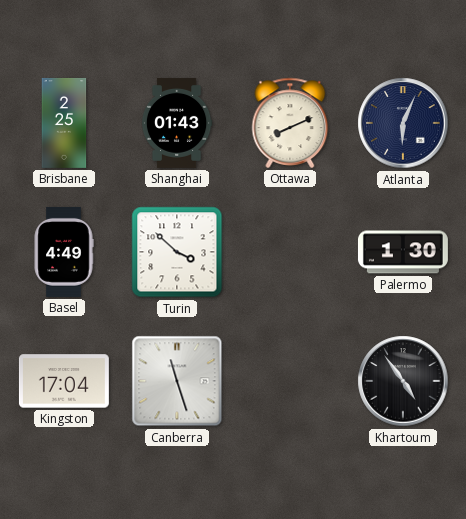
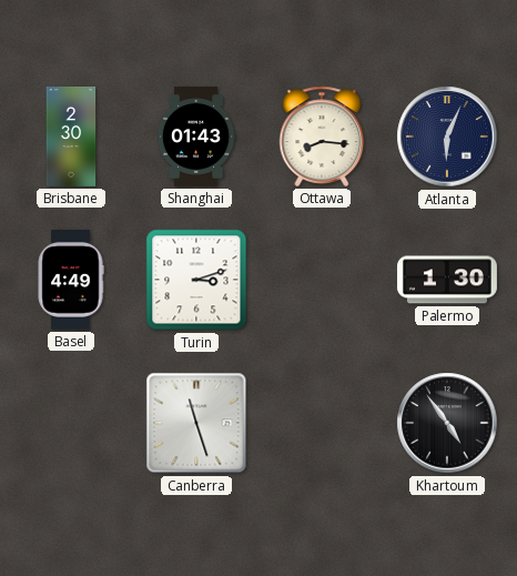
Brisbane: 2:25 -> 2:30 (71, 137)
Ottawa: 8:11 -> 8:16 (322, 137)
Turin: 3:52 -> 3:12 (196, 280)
Kingston: 17:04 -> none (64, 381)
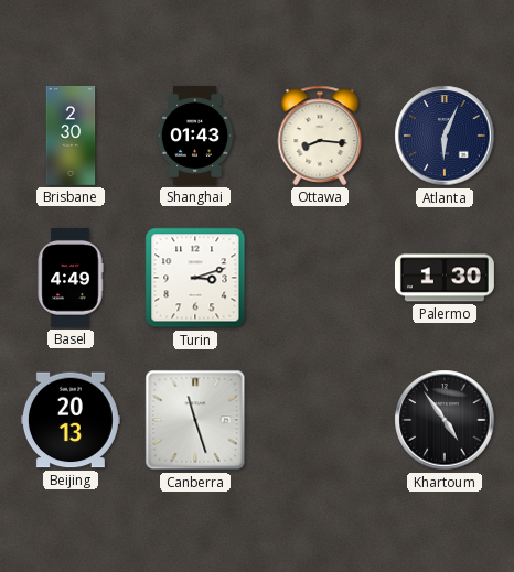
Beijing: none -> 20:13 (71, 420)
